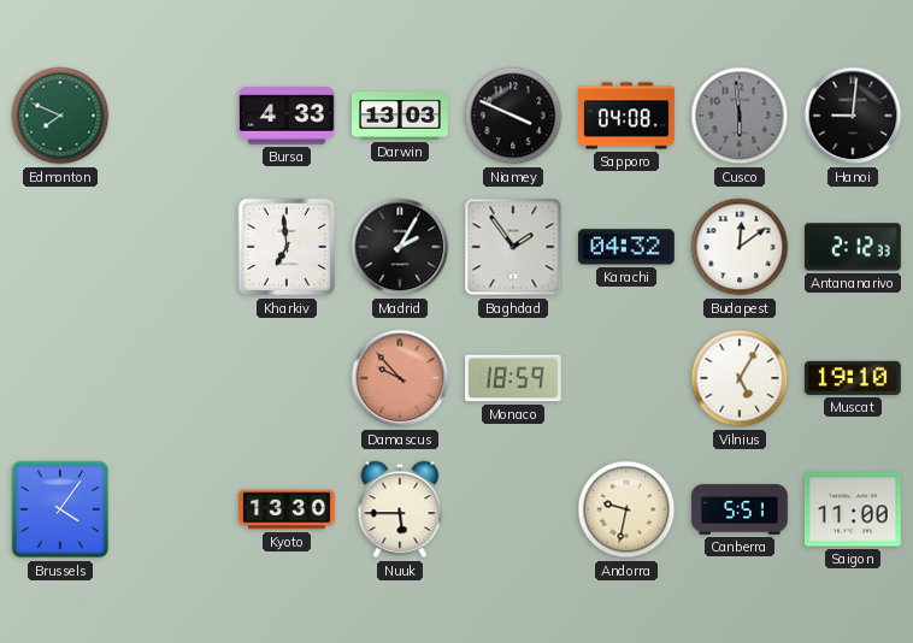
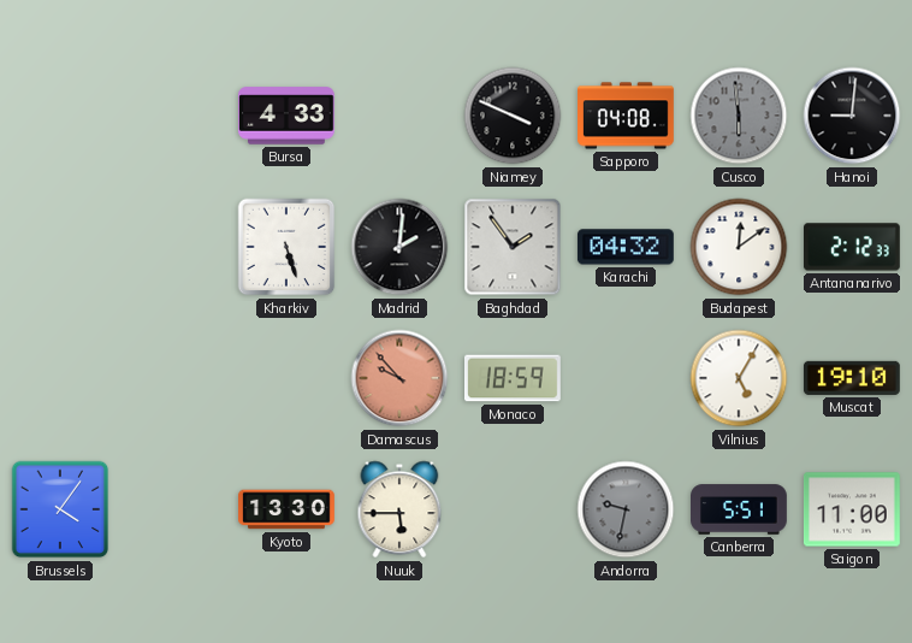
Edmonton: 7:49 -> none (60, 116)
Darwin: 13:03 -> none (401, 116)
Kharkiv: 6:59 -> 5:27 (286, 247)
Madrid: 2:05 -> 2:01 (399, 247)
Andorra dial: cream -> grey (626, 509)
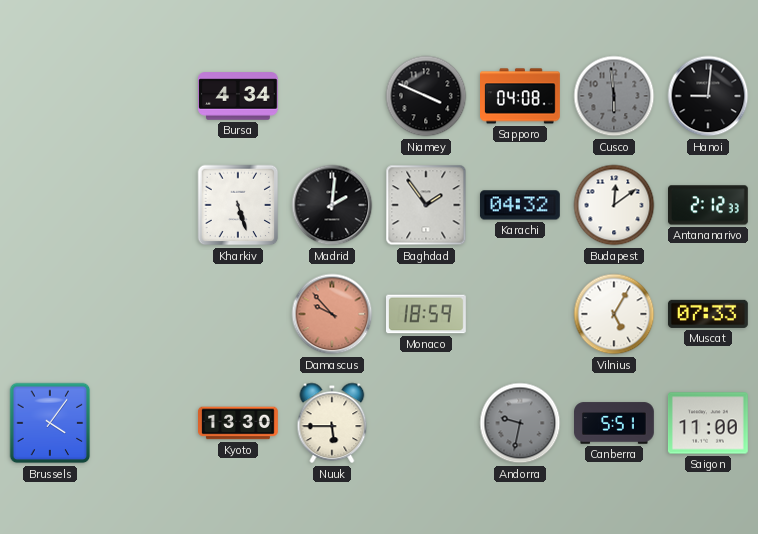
Bursa: 4:33 -> 4:34 (239, 96)
Muscat: 19:10 -> 07:33 (708, 314)
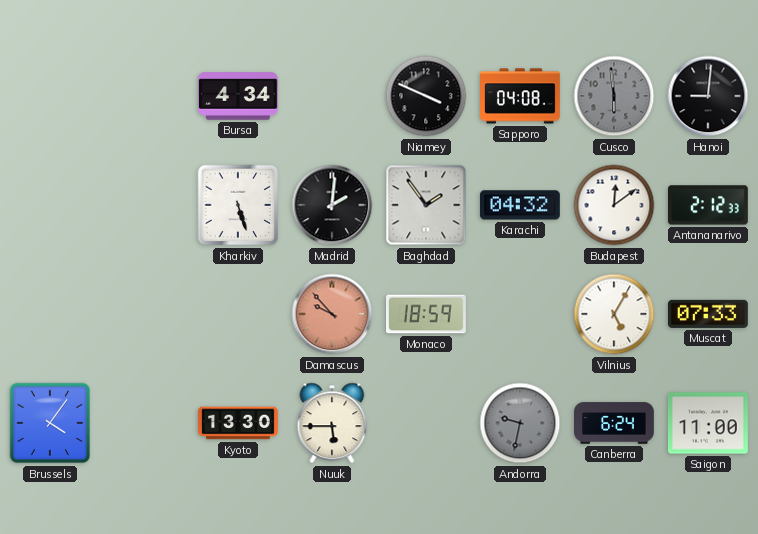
Canberra: 5:51 -> 6:24 (615, 423)
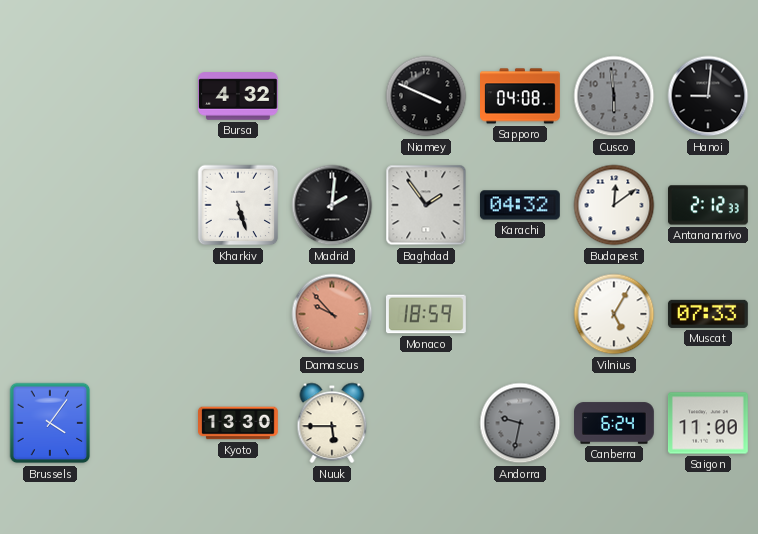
Bursa: 4:34 -> 4:32 (239, 96)
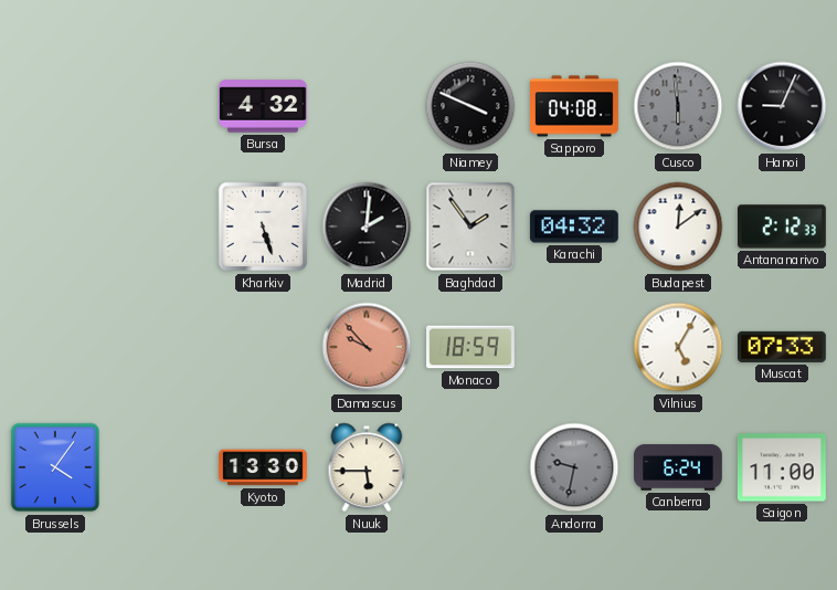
Hanoi: 9:01 -> 9:04 (782, 106)
